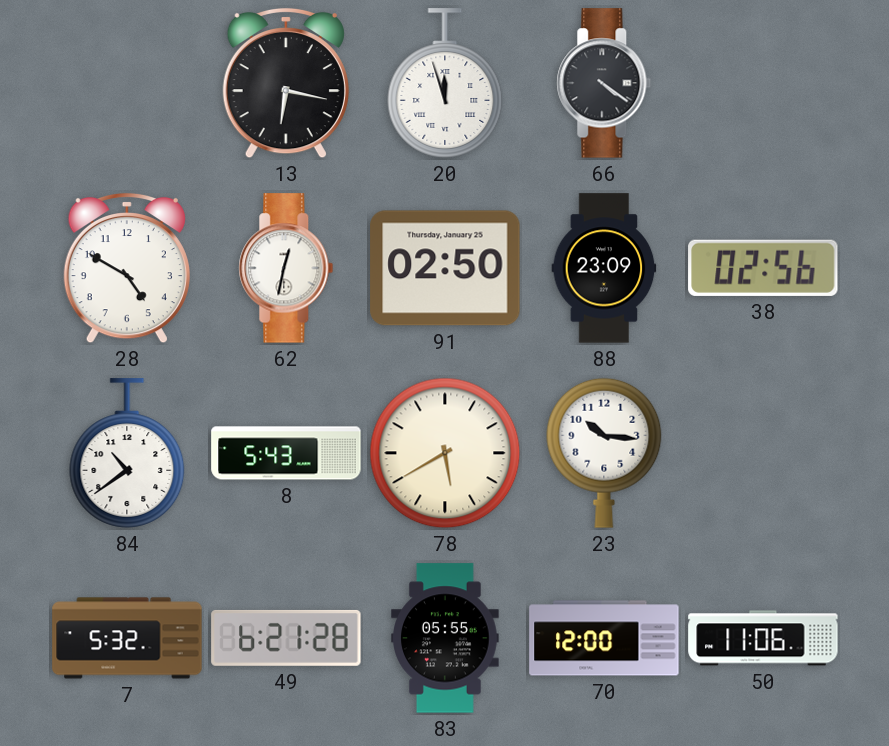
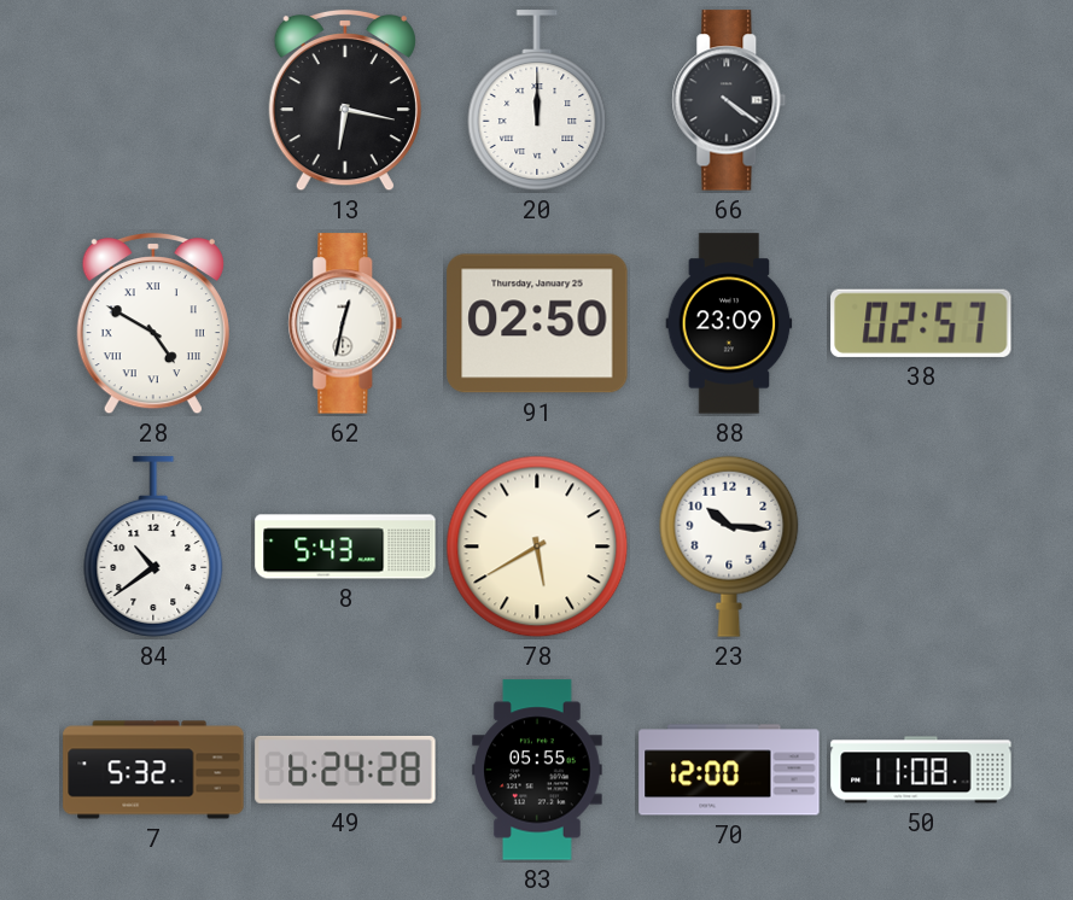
20: 11:57 -> 12:00 (537, 100)
28 numerals: Arabic -> Roman (153, 323)
38: 02:56 -> 02:57 (921, 323)
49: 6:21 -> 6:24 (345, 770)
50: 11:06 -> 11:08 (921, 770)
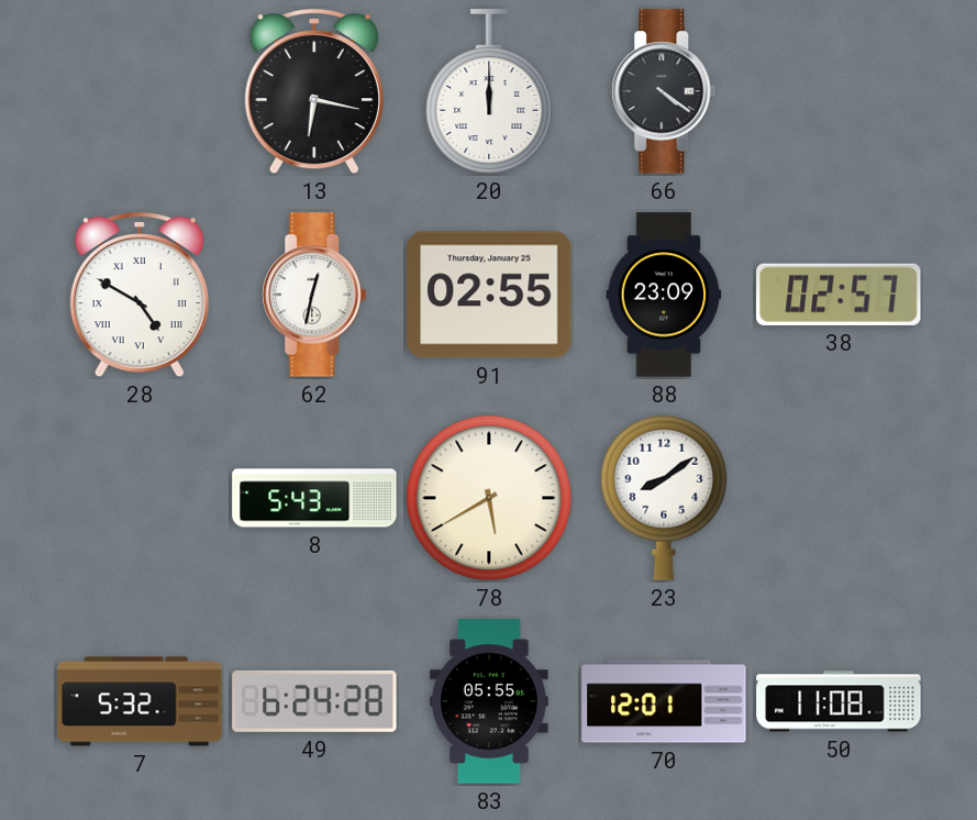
91: 02:50 -> 02:55 (489, 295)
84: 10:39 -> none (153, 547)
23: 10:16 -> 8:09 (664, 498)
70: 12:00 -> 12:01 (664, 701)
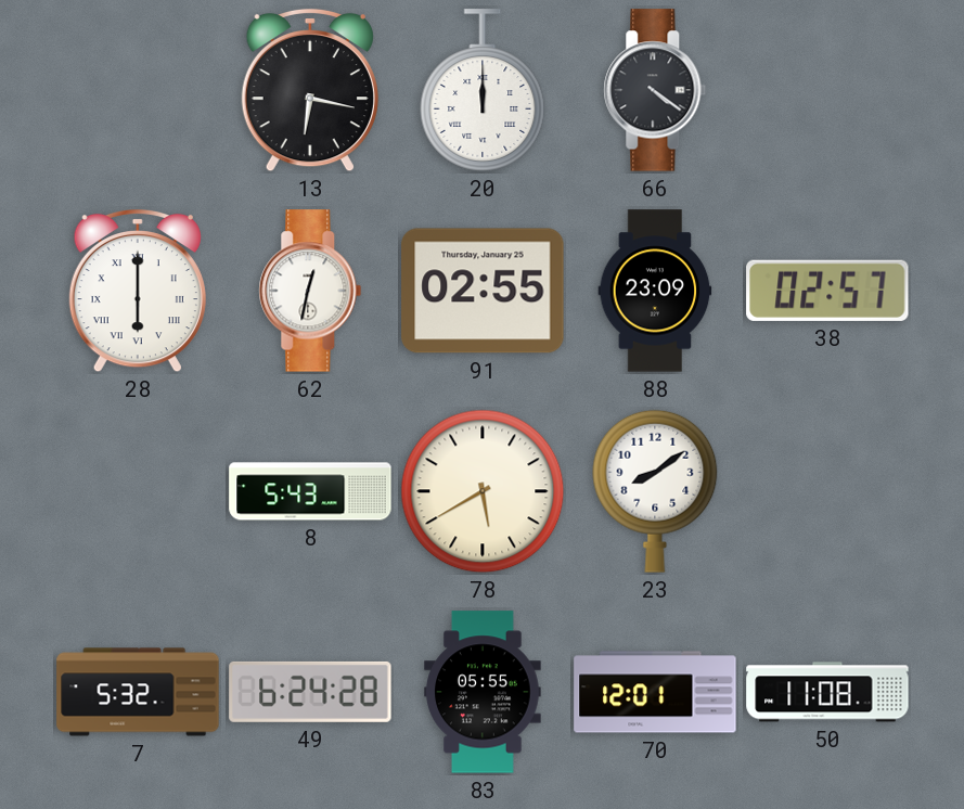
28: 4:50 -> 6:00 (138, 291)
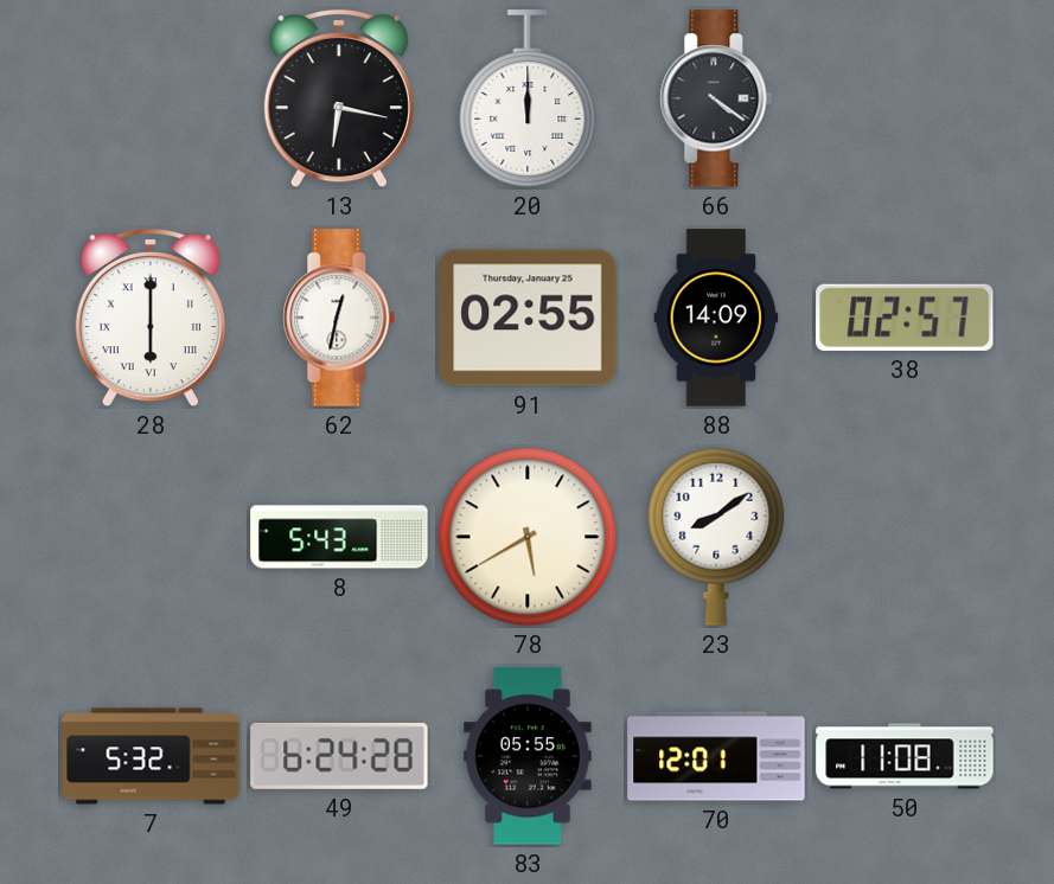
88: 23:09 -> 14:09 (716, 318)
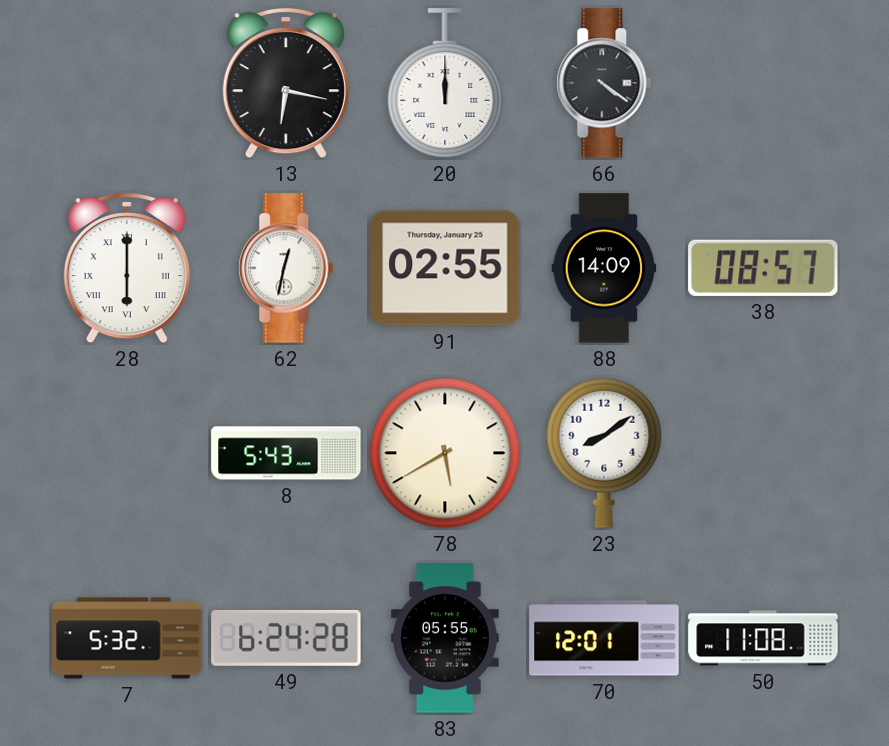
38: 02:57 -> 08:57 (763, 268)
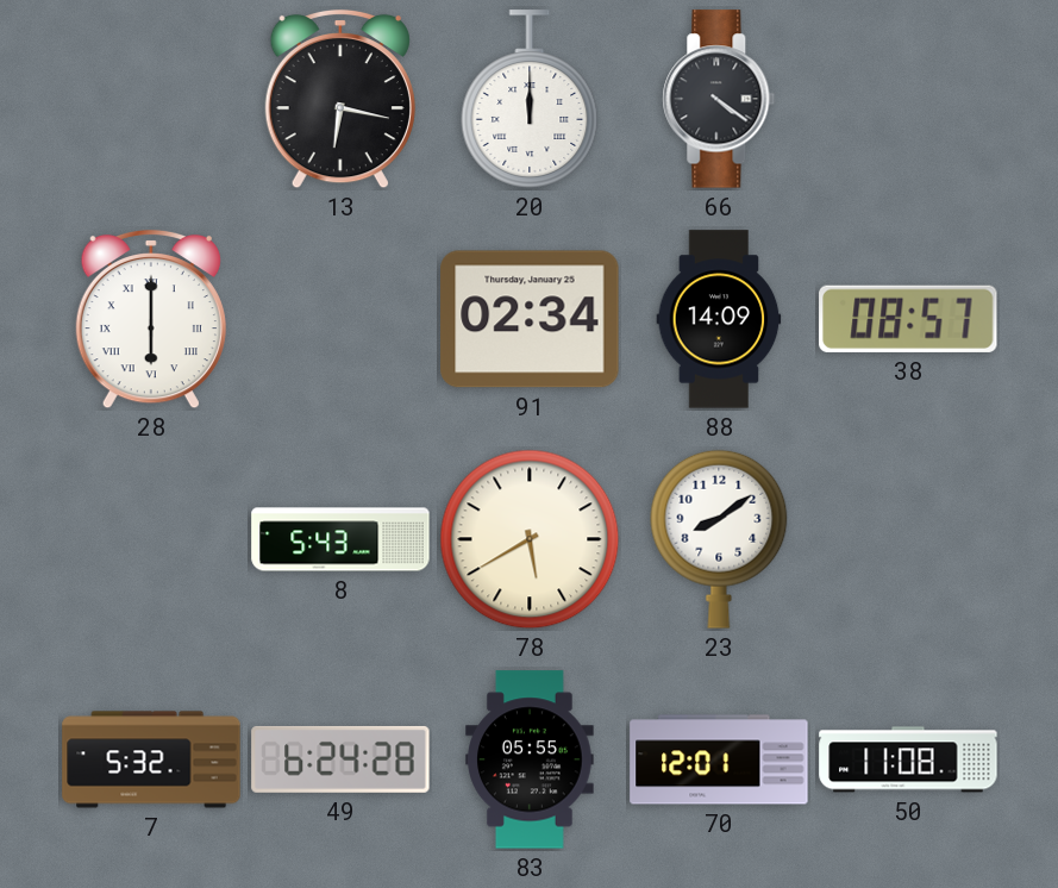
62: 12:32 -> none (286, 268)
91: 02:55 -> 02:34 (530, 319)
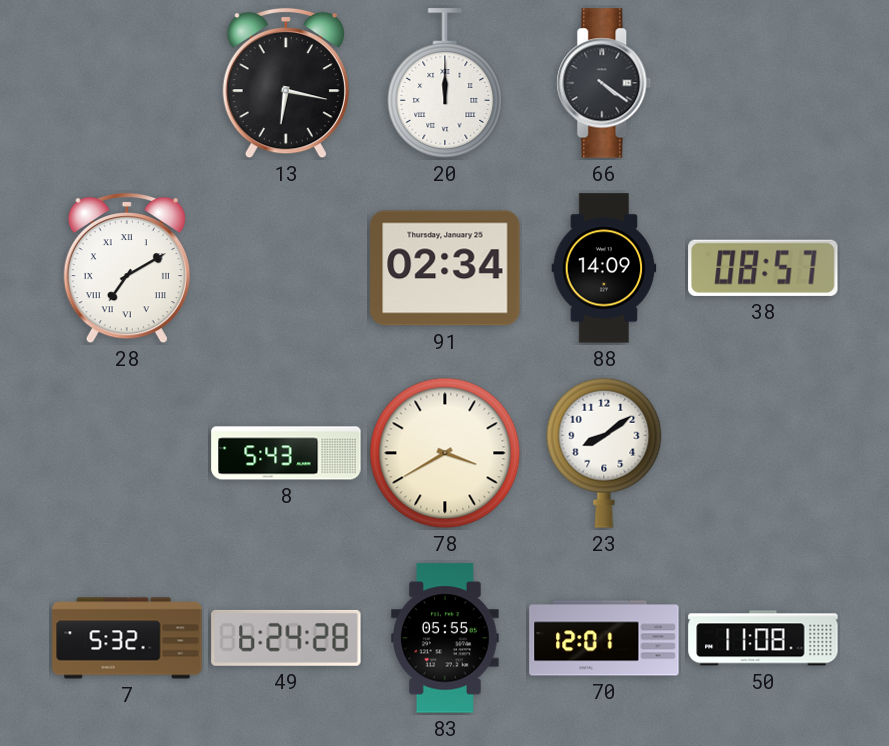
28: 6:00 -> 7:10 (127, 268)
78: 5:40 -> 3:40 (445, 453)
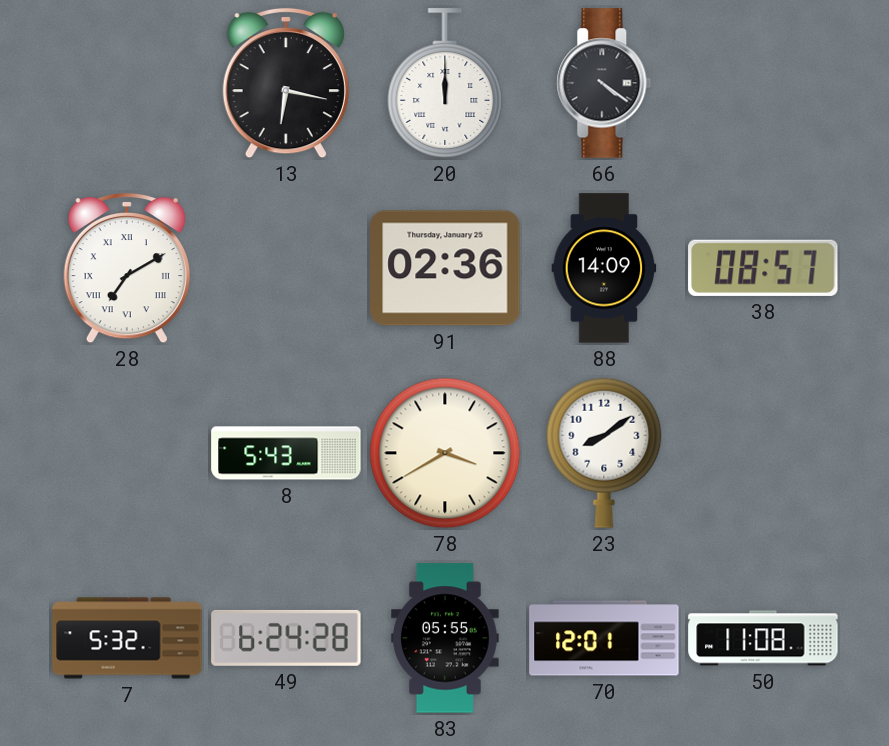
91: 02:34 -> 02:36 (445, 268)
